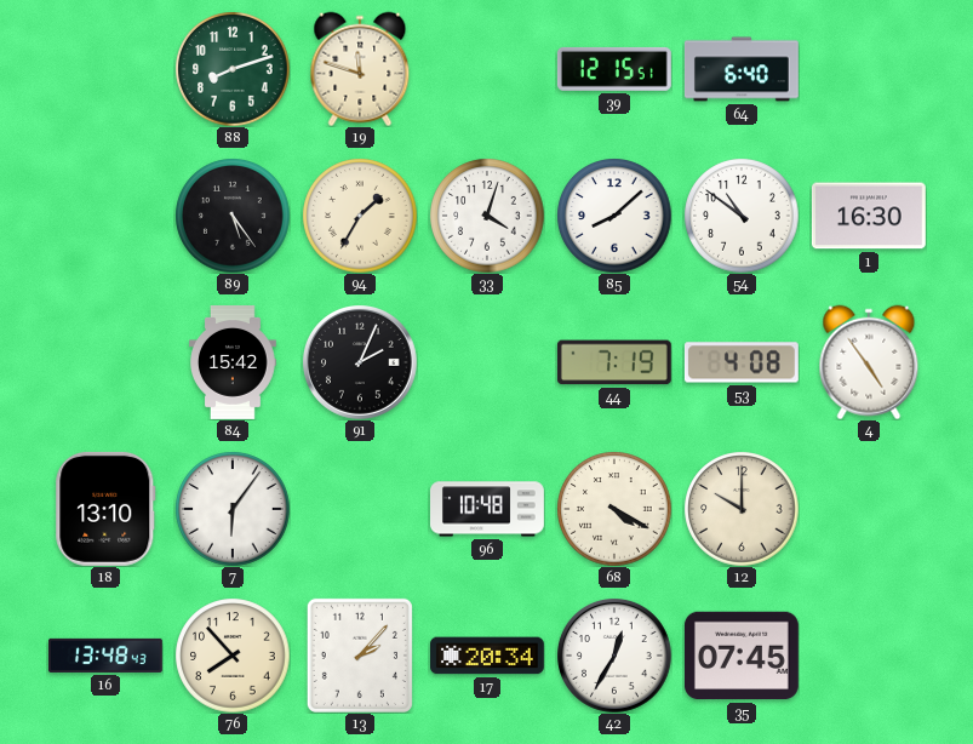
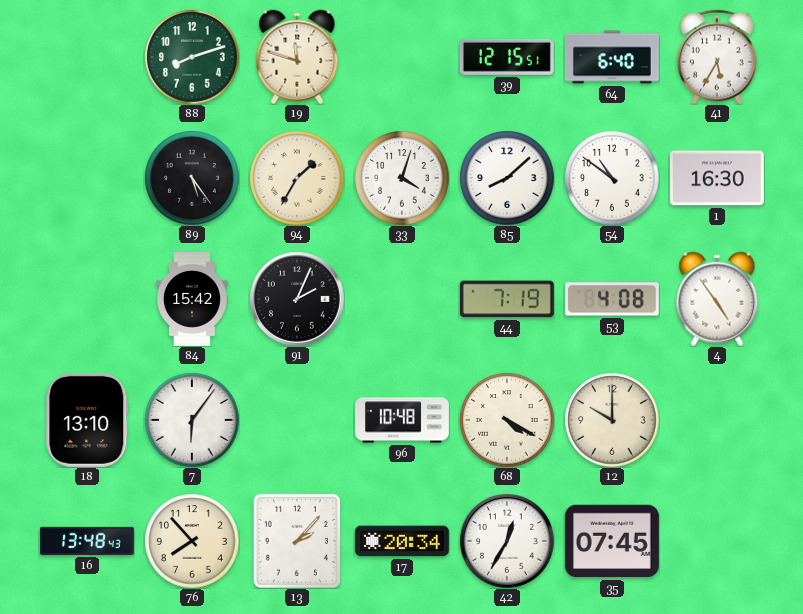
41: none -> 5:35 (717, 57)
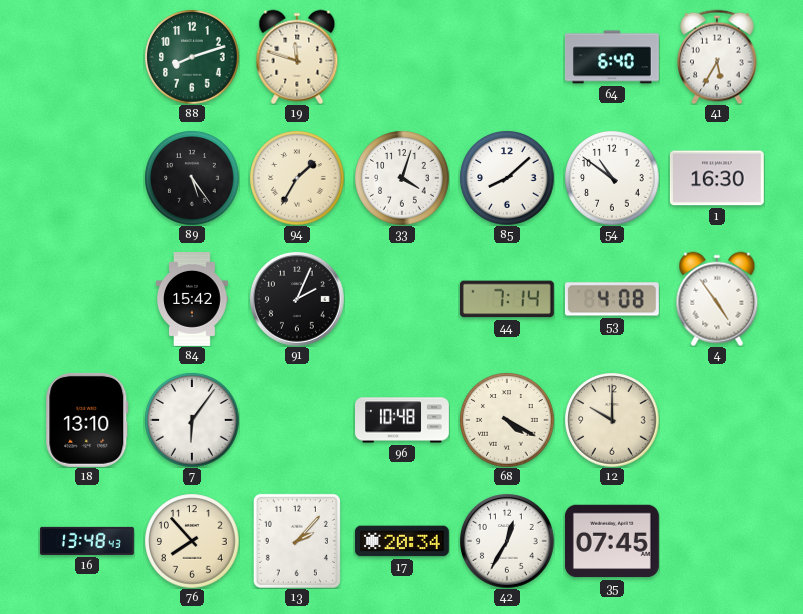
39: 12:15 -> none (507, 57)
44: 7:19 -> 7:14 (507, 299)
